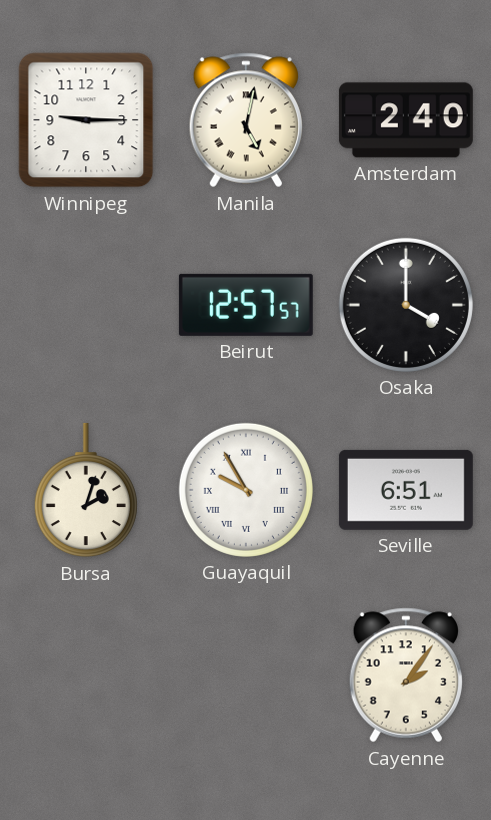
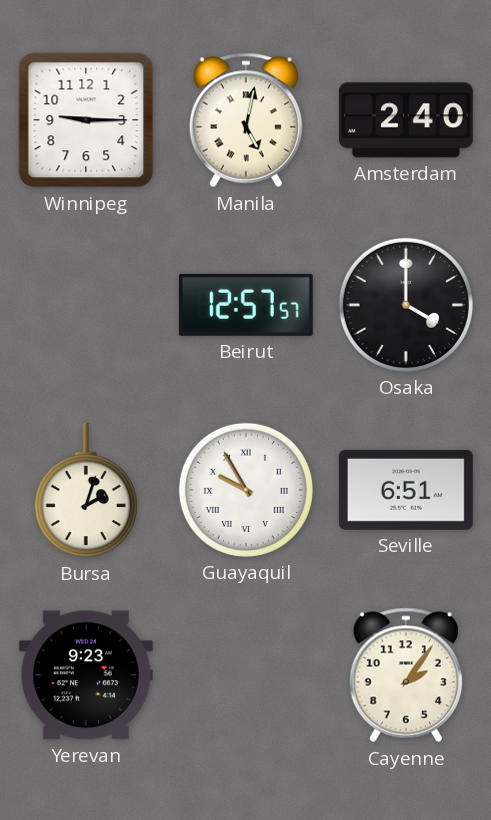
Yerevan: none -> 9:23 (86, 675)
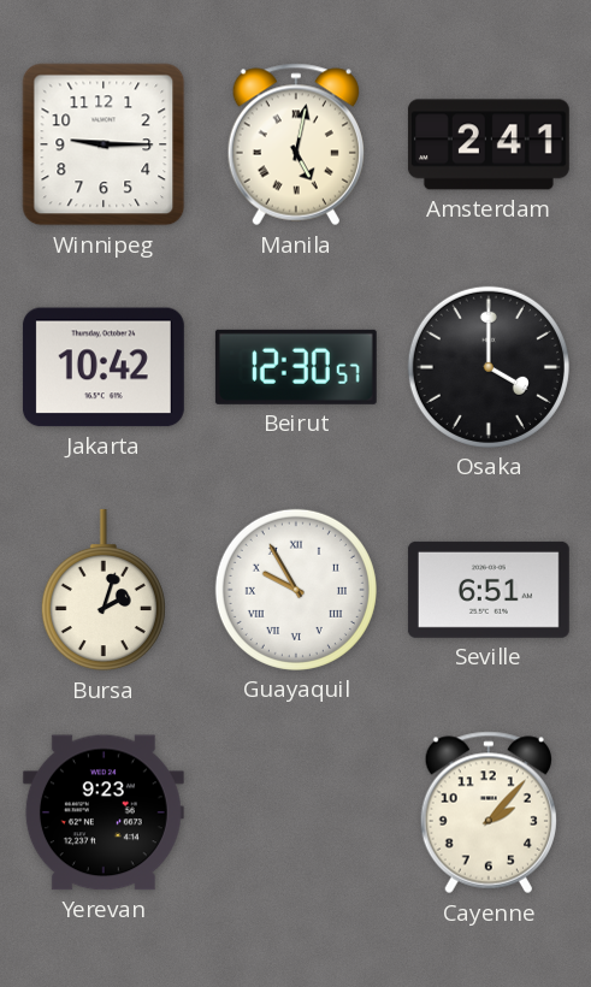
Amsterdam: 2:40 -> 2:41 (489, 144)
Jakarta: none -> 10:42 (104, 367)
Beirut: 12:57 -> 12:30 (296, 367)
Cayenne: 2:06 -> 2:07 (487, 812)
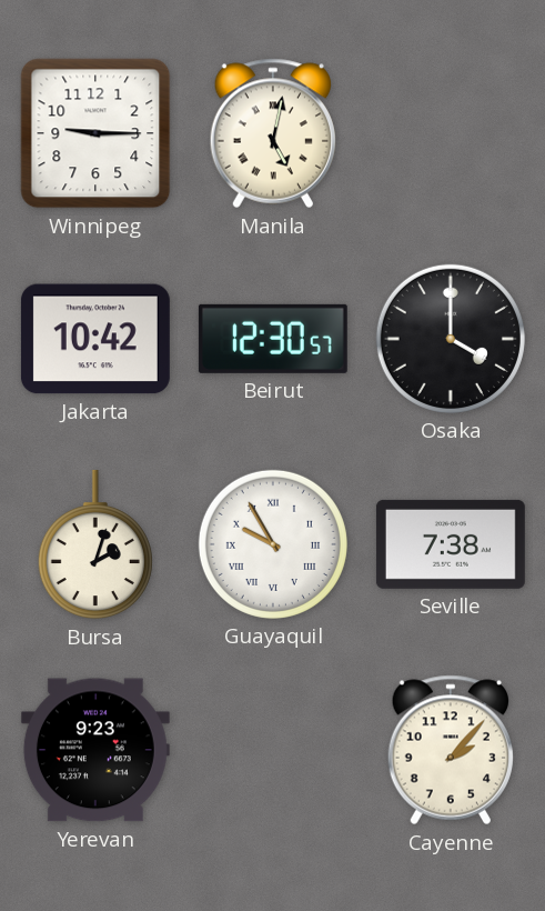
Amsterdam: 2:41 -> none (489, 144)
Seville: 6:51 -> 7:38 (451, 544)
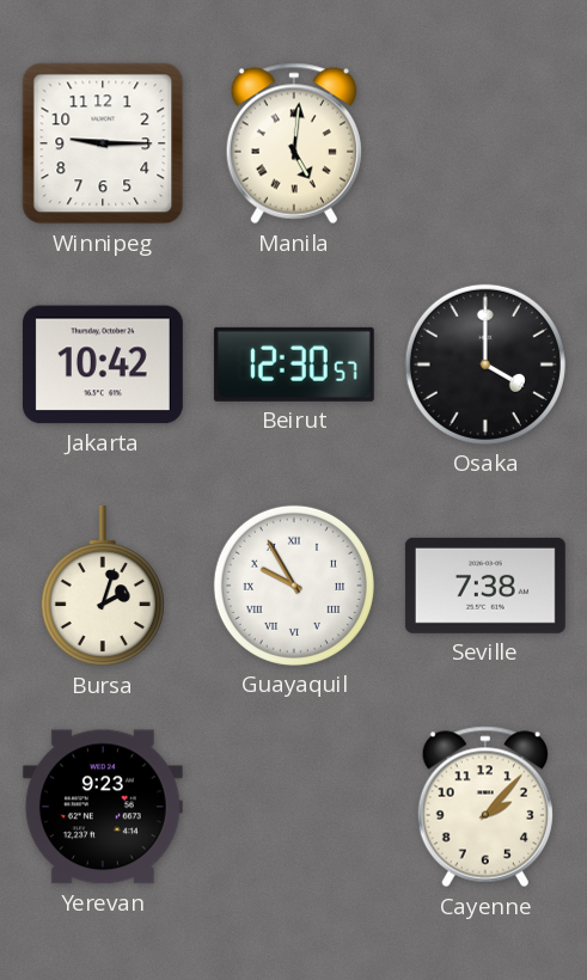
Manila: 5:02 -> 5:01 (293, 143)
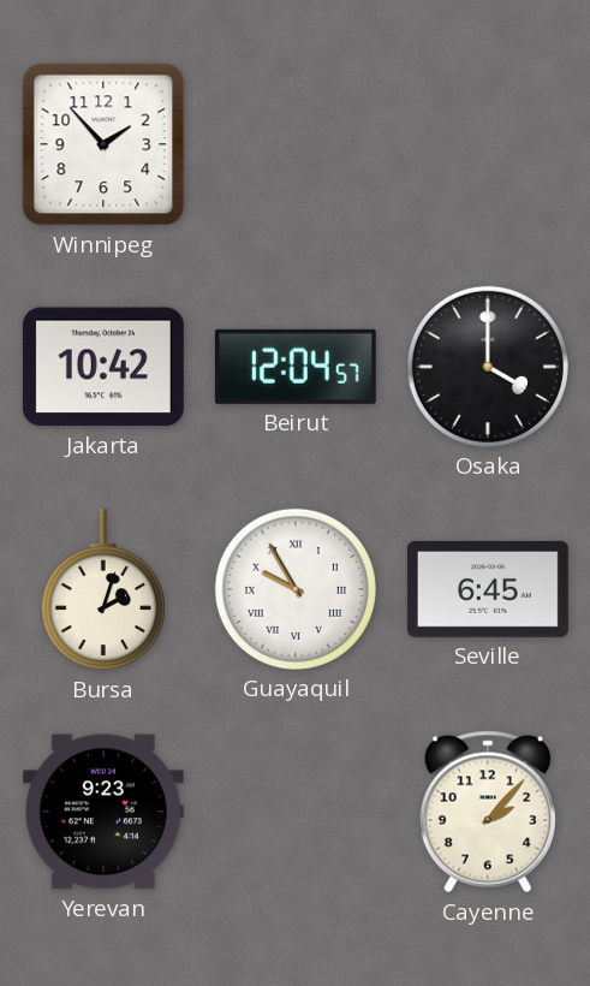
Winnipeg: 9:15 -> 1:53 (103, 144)
Manila: 5:01 -> none (293, 143)
Beirut: 12:30 -> 12:04 (296, 367)
Seville: 7:38 -> 6:45 (488, 589)
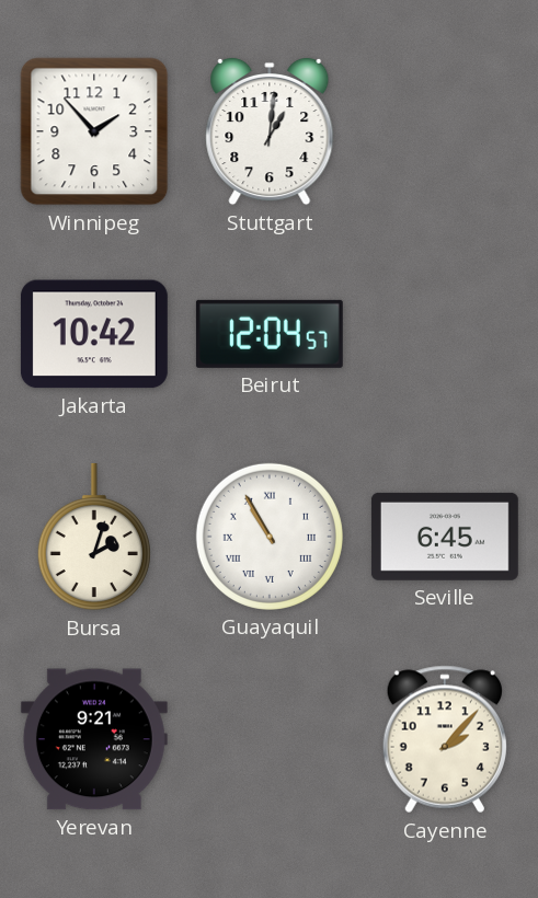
Stuttgart: none -> 1:01 (270, 131)
Osaka: 4:00 -> none (488, 367)
Guayaquil: 9:55 -> 10:55 (270, 537)
Yerevan: 9:23 -> 9:21 (94, 739)
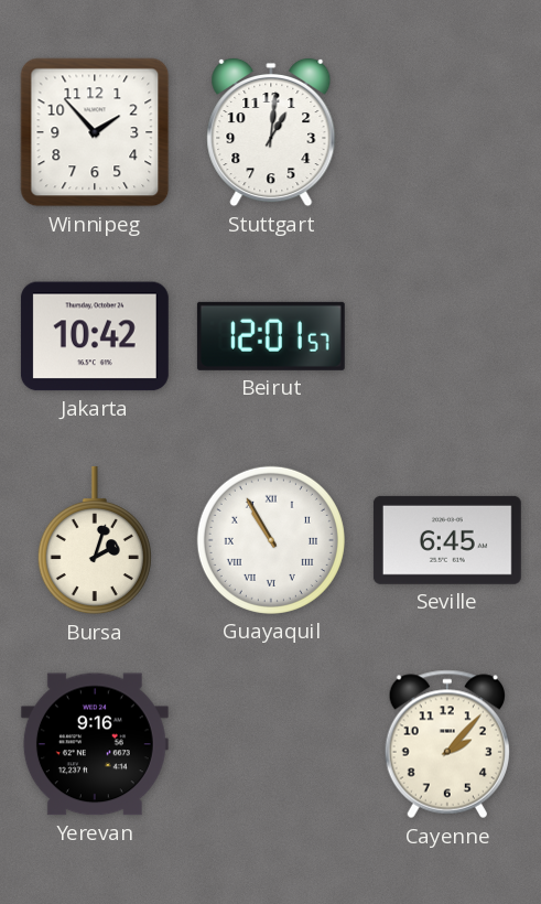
Beirut: 12:04 -> 12:01 (271, 336)
Yerevan: 9:21 -> 9:16 (95, 744)
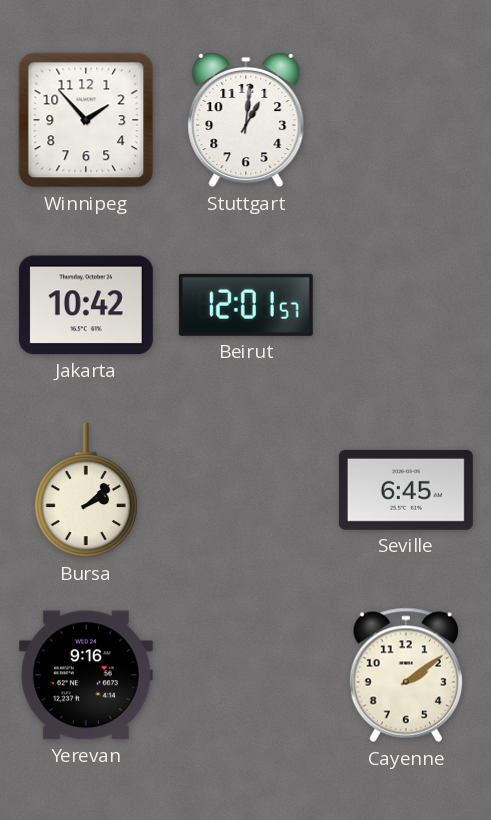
Bursa: 2:03 -> 2:08 (86, 490)
Guayaquil: 10:55 -> none (271, 540)
Cayenne: 2:07 -> 2:09 (405, 675)
